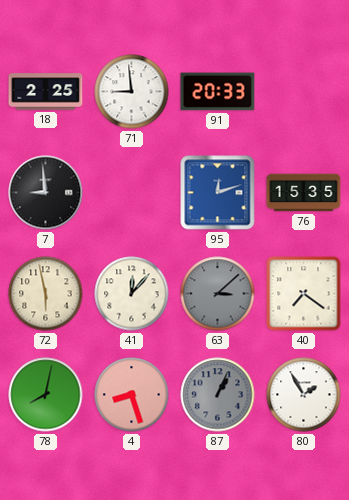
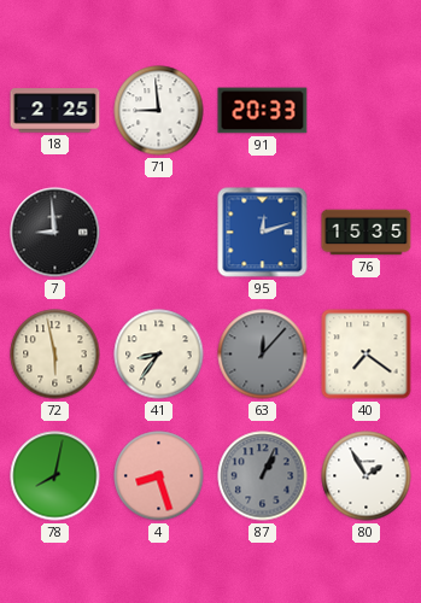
41: 12:07 -> 8:36 (159, 355)
63: 3:08 -> 12:07 (263, 355)
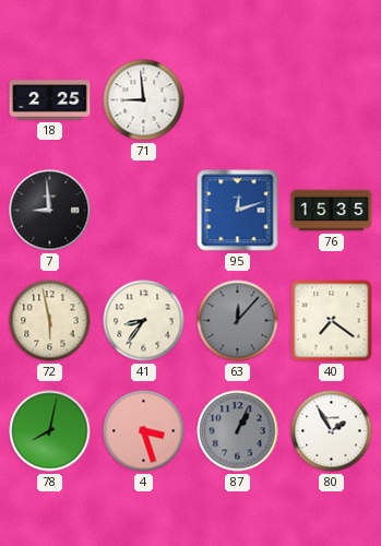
91: 20:33 -> none (263, 111)
4: 8:27 -> 3:27 (144, 431)
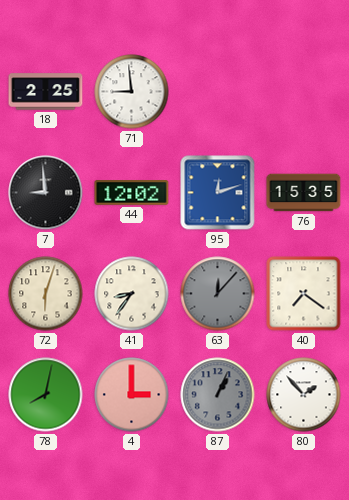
44: none -> 12:02 (132, 193)
72: 5:58 -> 6:03 (46, 294)
4: 3:27 -> 3:00 (132, 395)
80: 1:55 -> 1:53 (304, 395)
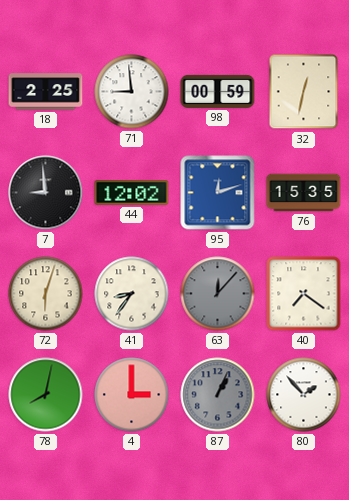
98: none -> 00:59 (218, 91)
32: none -> 12:32 (304, 92)
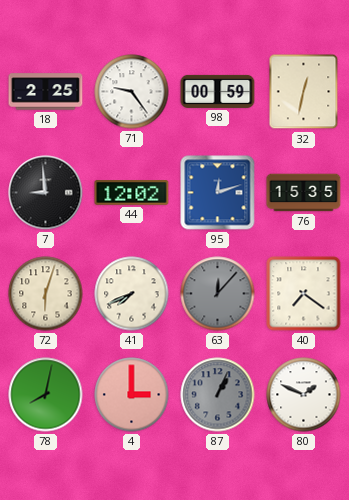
71: 8:59 -> 9:24 (132, 92)
41: 8:36 -> 7:41 (132, 294)
80: 1:53 -> 1:49 (304, 395)
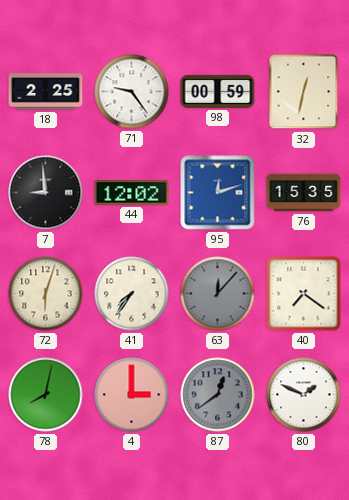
41: 7:41 -> 7:36 (132, 294)
87: 1:04 -> 12:39 (218, 395)
